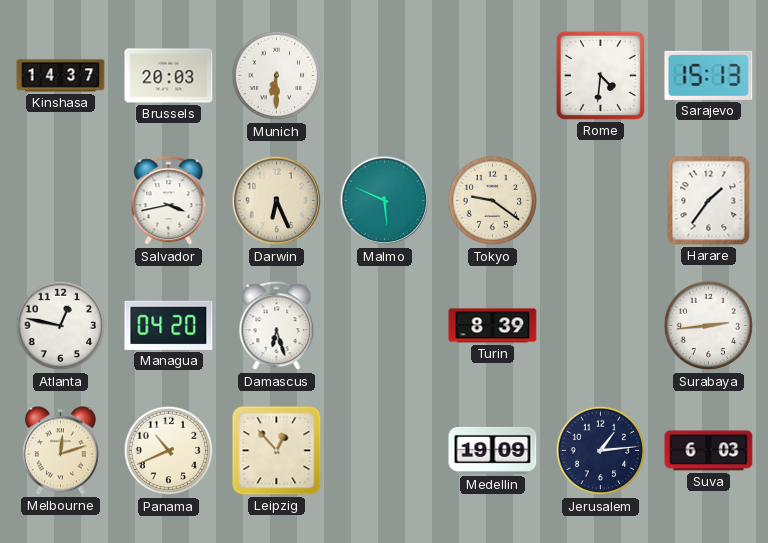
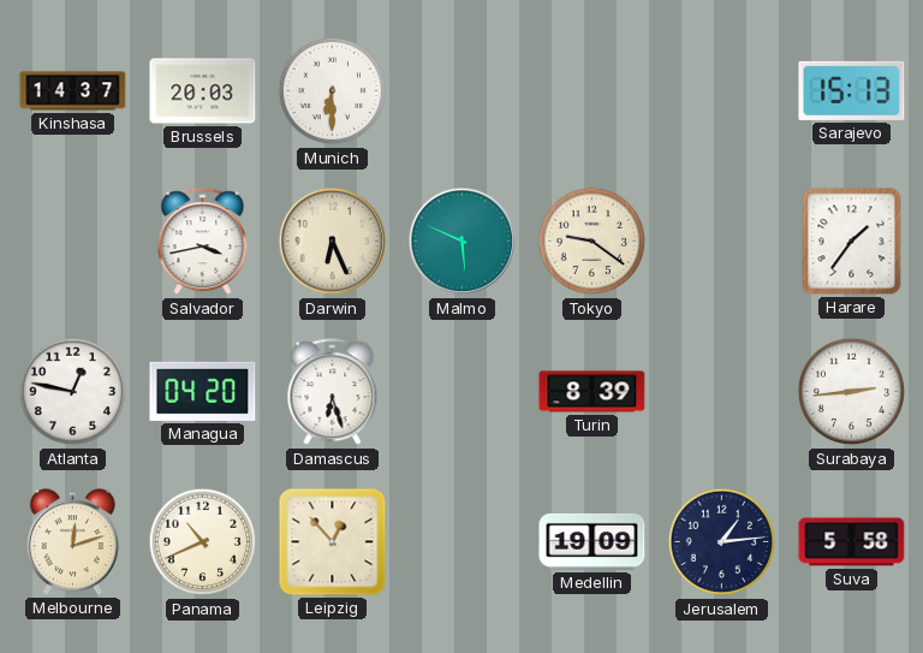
Rome: 4:31 -> none (600, 75)
Suva: 6:03 -> 5:58 (852, 542)
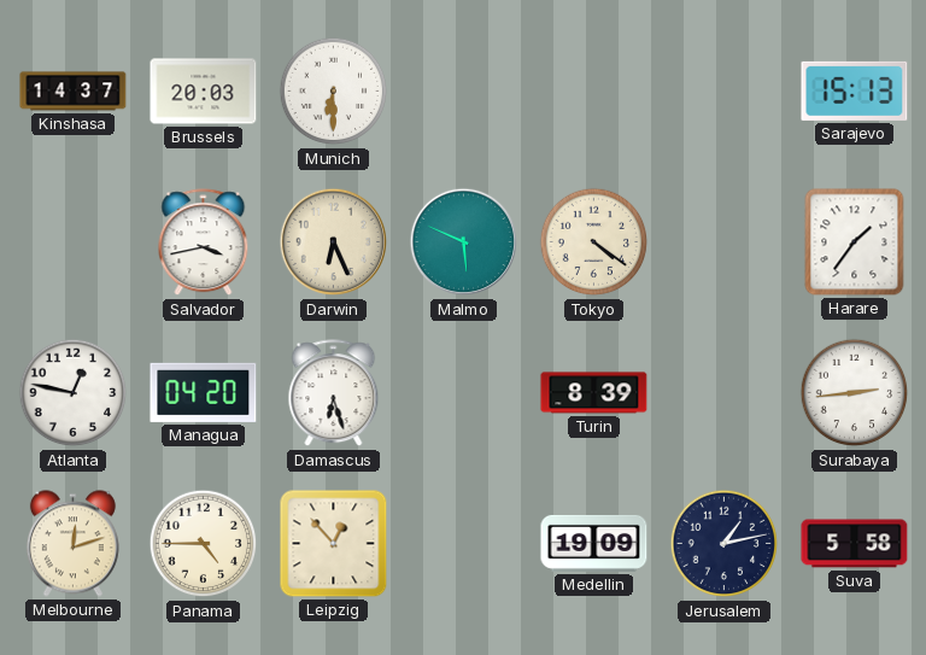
Tokyo: 9:21 -> 4:21 (594, 242)
Panama: 10:41 -> 4:45 (204, 544)
Jerusalem: 1:14 -> 1:13 (725, 544)
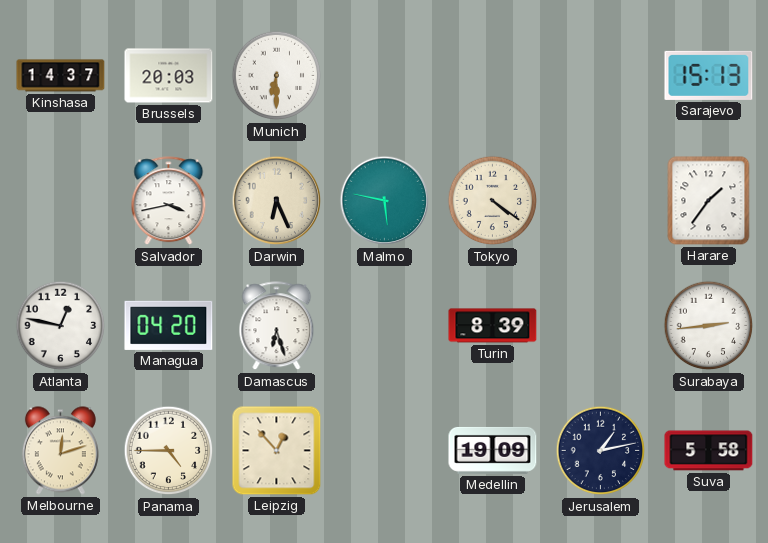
Malmo: 5:49 -> 5:47 (385, 201)
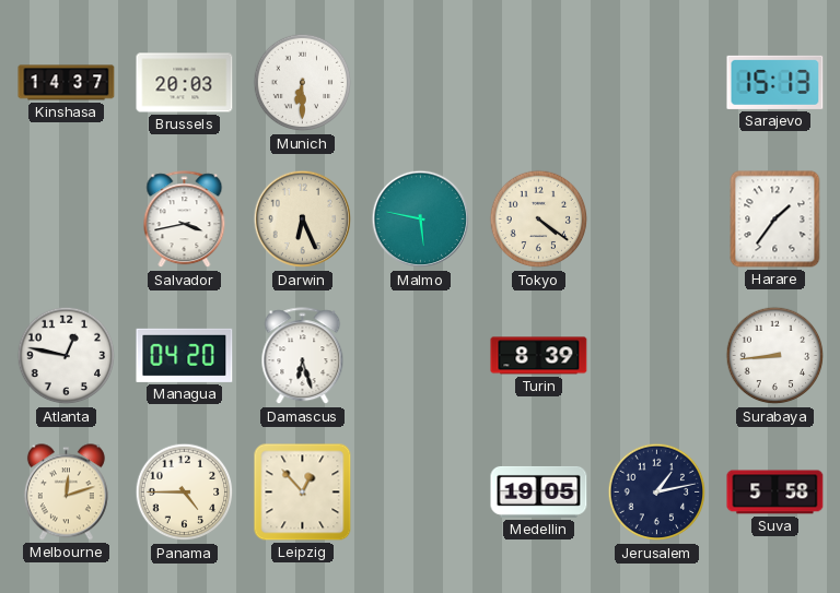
Surabaya: 2:44 -> 8:44 (775, 356)
Medellin: 19:09 -> 19:05 (539, 491)
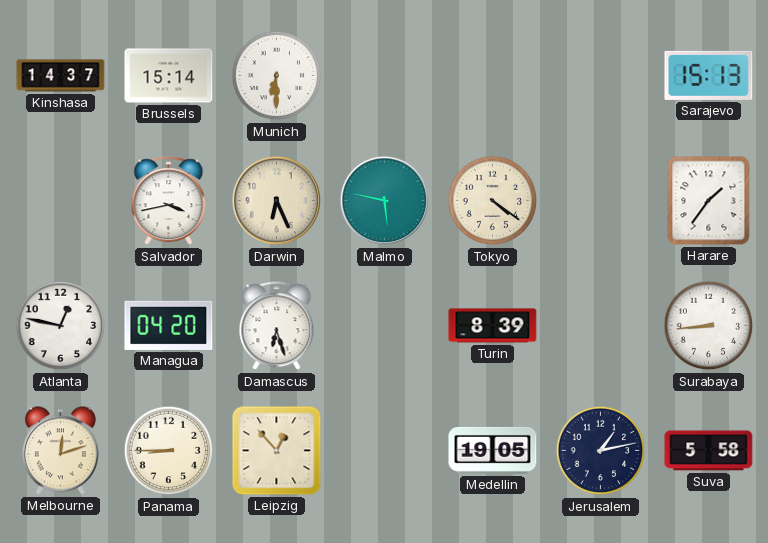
Brussels: 20:03 -> 15:14 (169, 76)
Panama: 4:45 -> 8:45 (169, 451)
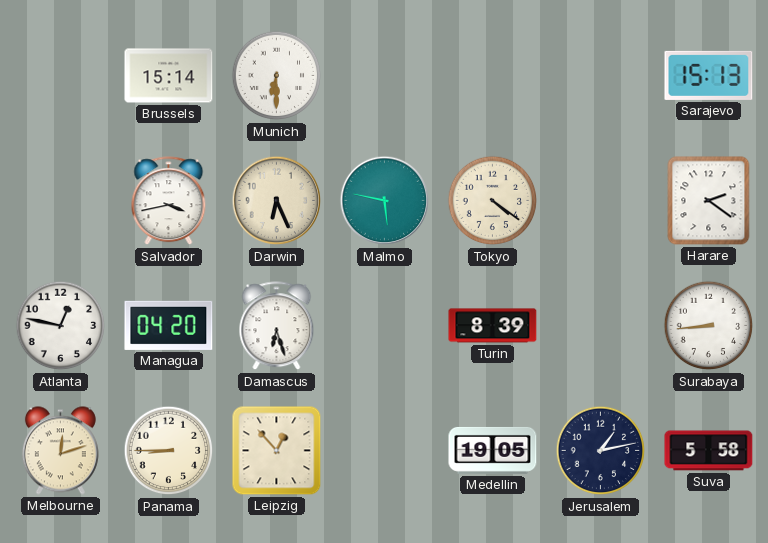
Kinshasa: 14:37 -> none (61, 76)
Harare: 1:36 -> 2:21 (709, 201)
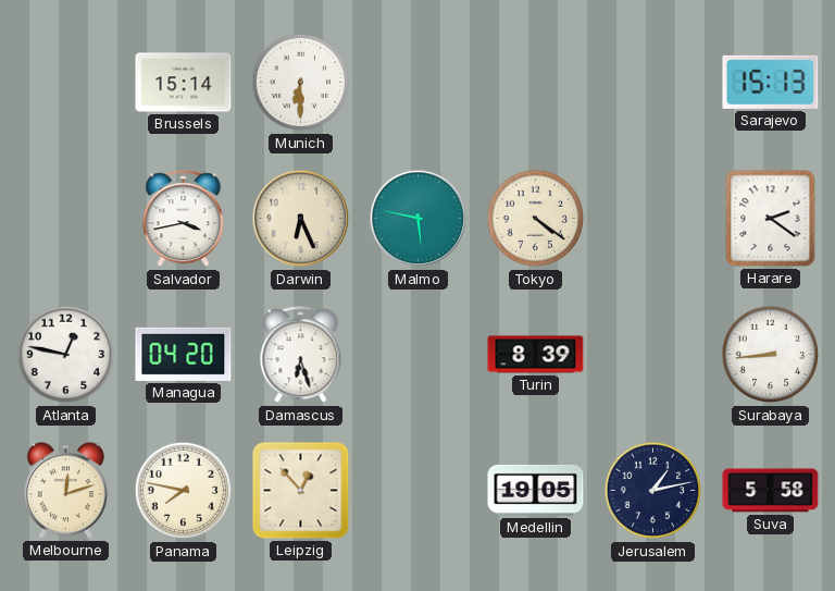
Panama: 8:45 -> 7:47 (184, 491)
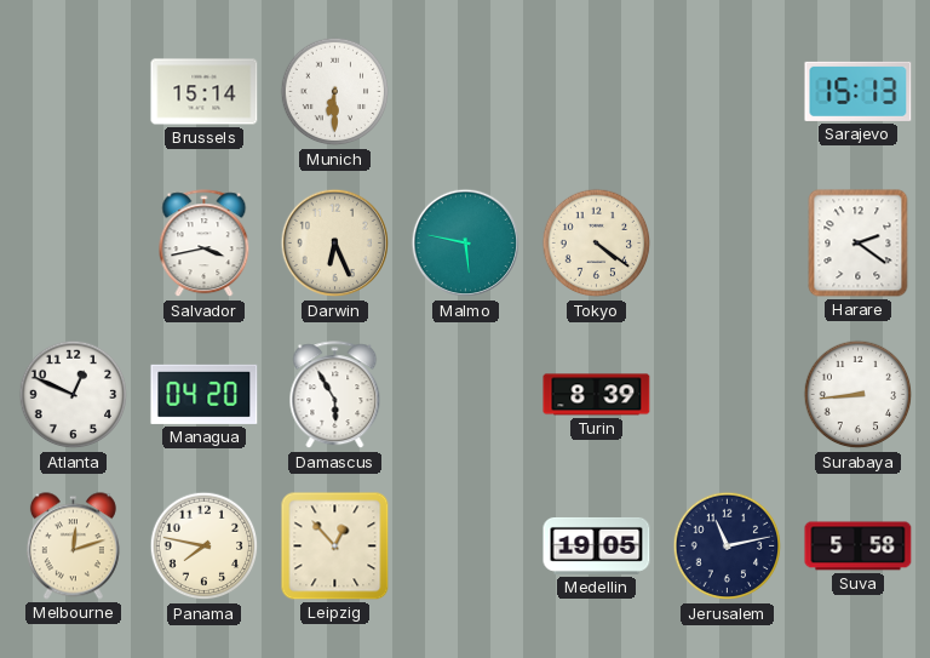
Atlanta: 12:47 -> 12:49 (74, 395)
Damascus: 6:27 -> 5:55 (335, 395)
Jerusalem: 1:13 -> 11:13 (728, 547)
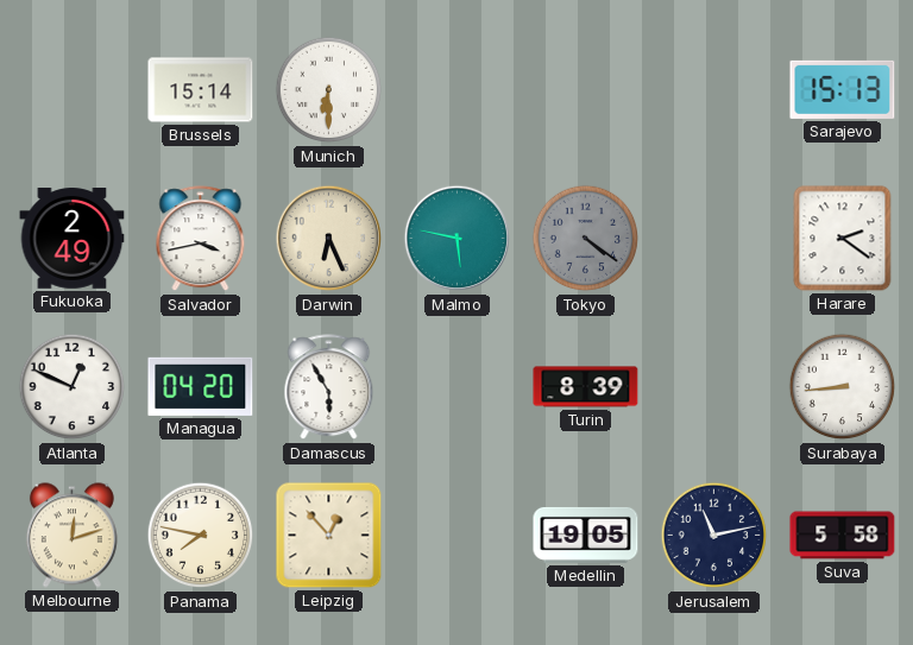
Fukuoka: none -> 2:49 (73, 239)
Tokyo dial: cream -> grey (586, 239)
